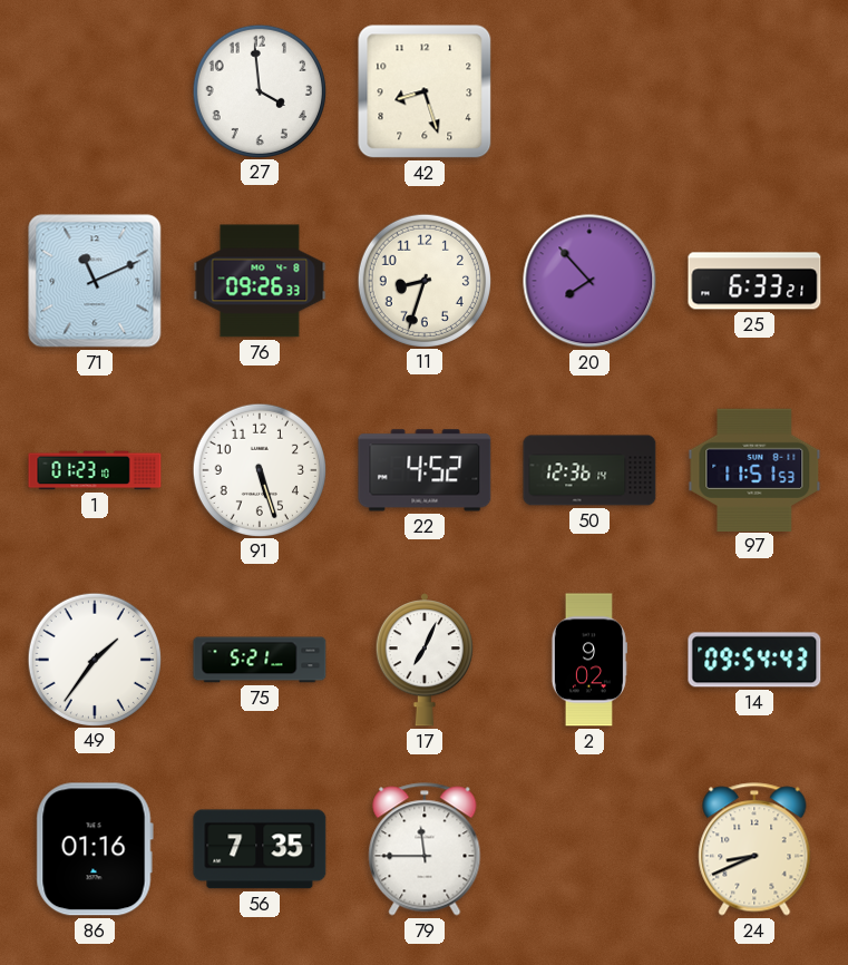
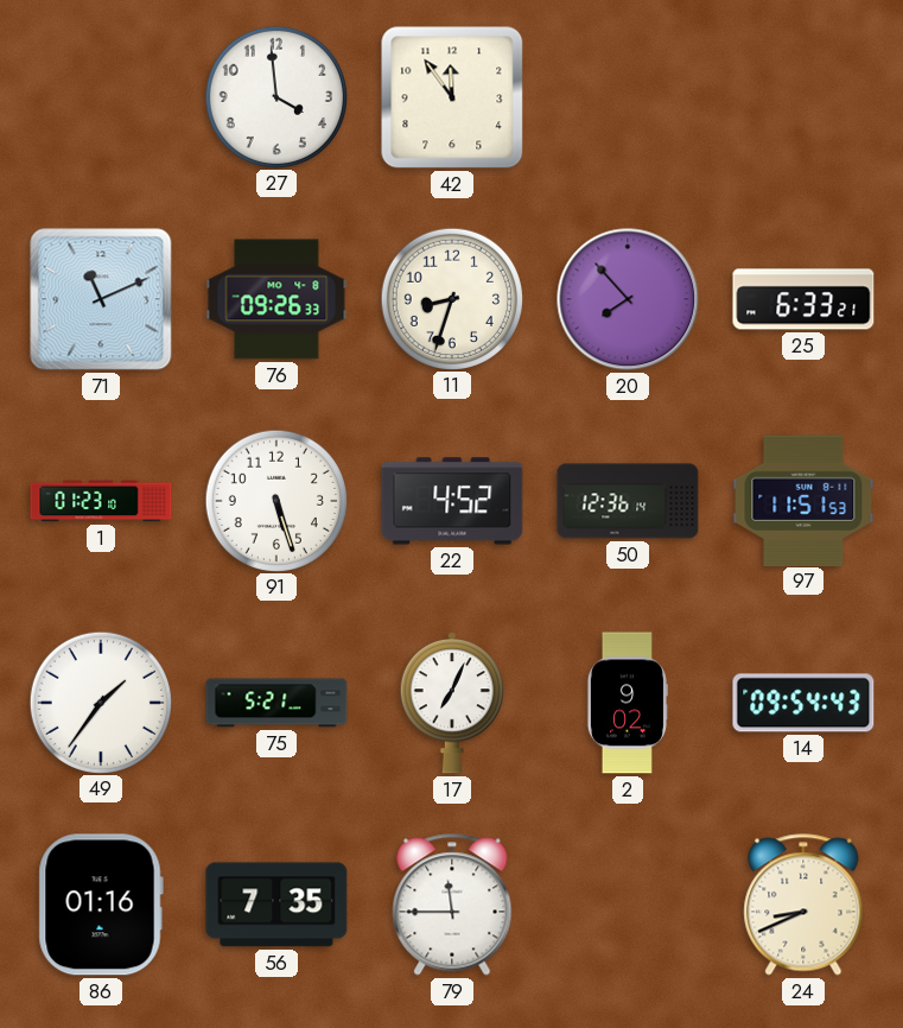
42: 8:27 -> 11:54 (452, 97)
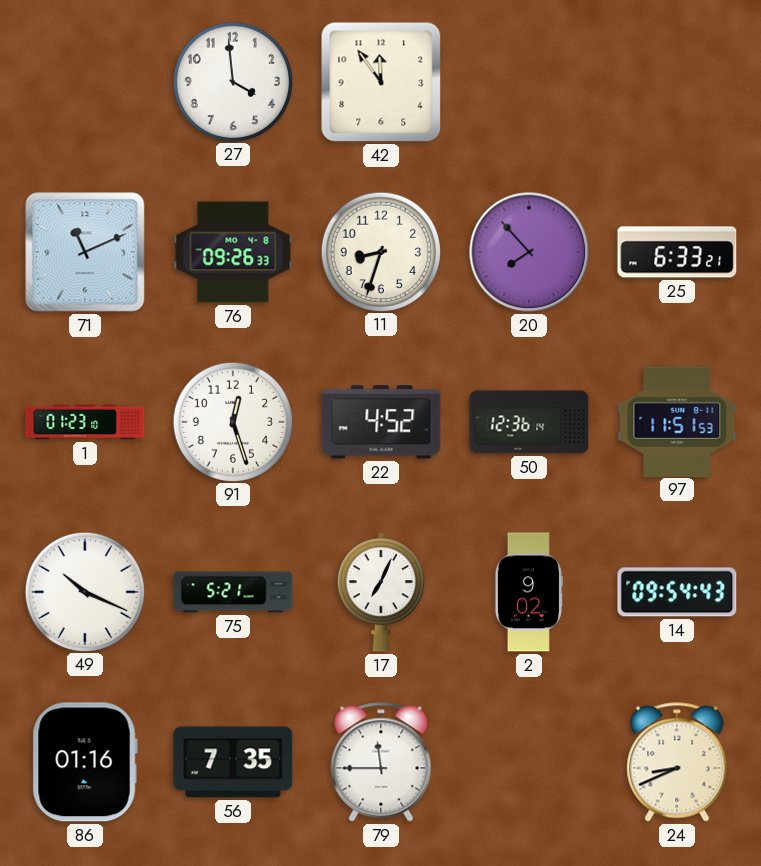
91: 5:27 -> 12:27 (232, 421)
49: 1:36 -> 10:19 (84, 591)
